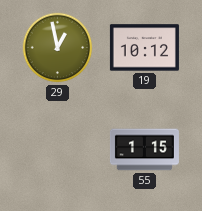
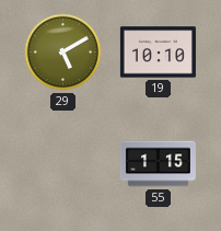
29: 12:58 -> 5:10 (63, 53)
19: 10:12 -> 10:10 (158, 53)
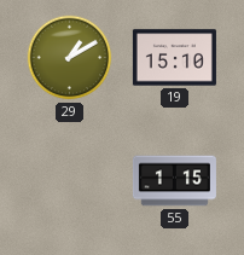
29: 5:10 -> 1:10 (70, 58)
19: 10:10 -> 15:10 (174, 58)
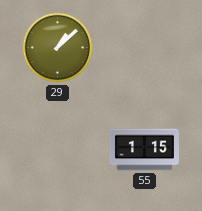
29: 1:10 -> 1:08 (58, 48)
19: 15:10 -> none (174, 58)
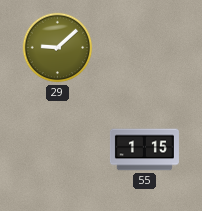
29: 1:08 -> 9:08 (58, 48)
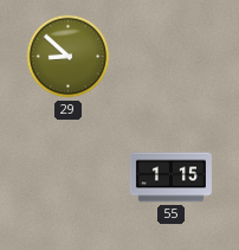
29: 9:08 -> 8:52 (69, 57)
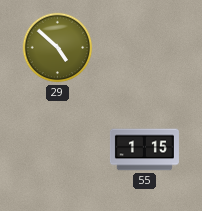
29: 8:52 -> 4:52 (58, 48)
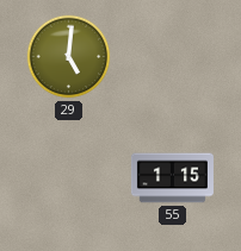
29: 4:52 -> 5:01 (69, 57)
